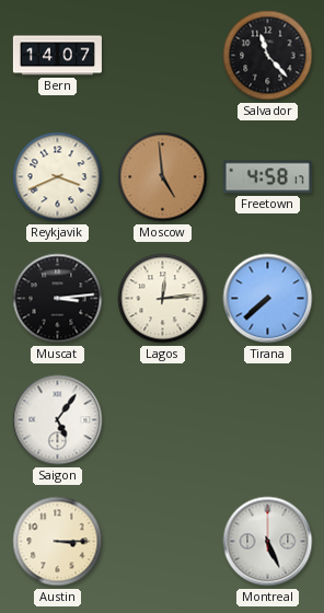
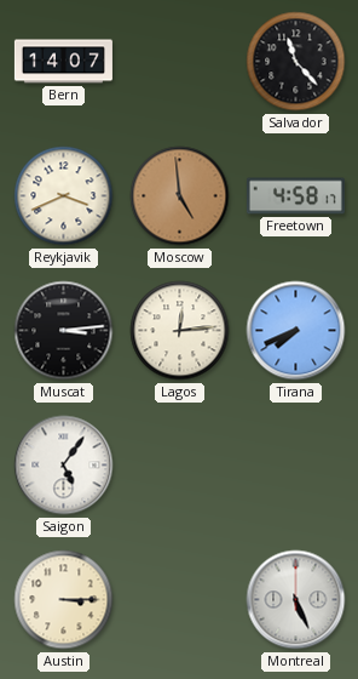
Tirana: 7:38 -> 7:41 (296, 331)
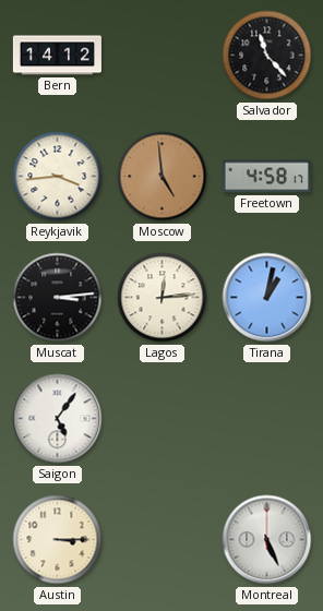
Bern: 14:07 -> 14:12 (57, 56)
Reykjavik: 3:41 -> 3:44 (58, 177)
Tirana: 7:41 -> 1:02 (267, 298)
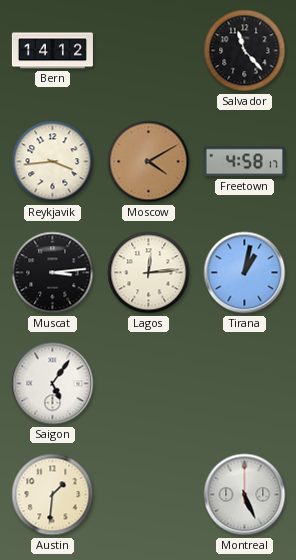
Moscow: 4:59 -> 4:10 (149, 162)
Austin: 3:15 -> 1:31 (53, 495)
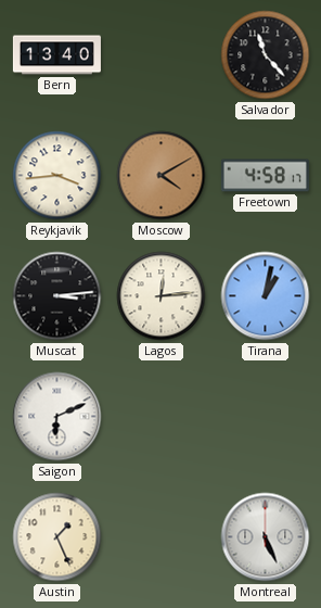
Bern: 14:12 -> 13:40 (56, 55)
Saigon: 5:06 -> 6:11 (57, 417)
Austin: 1:31 -> 1:26 (57, 537)
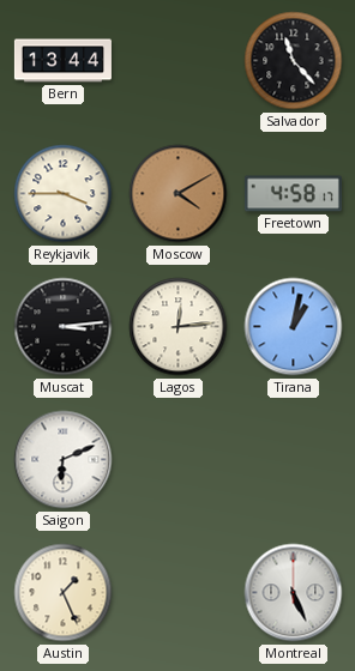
Bern: 13:40 -> 13:44 (62, 61)
Reykjavik: 3:44 -> 3:45 (64, 194)
